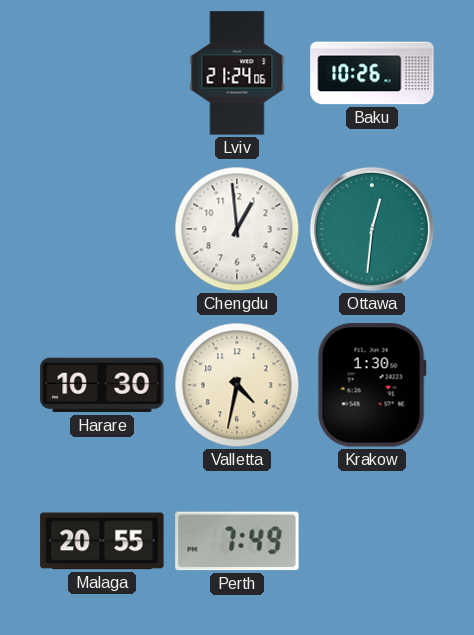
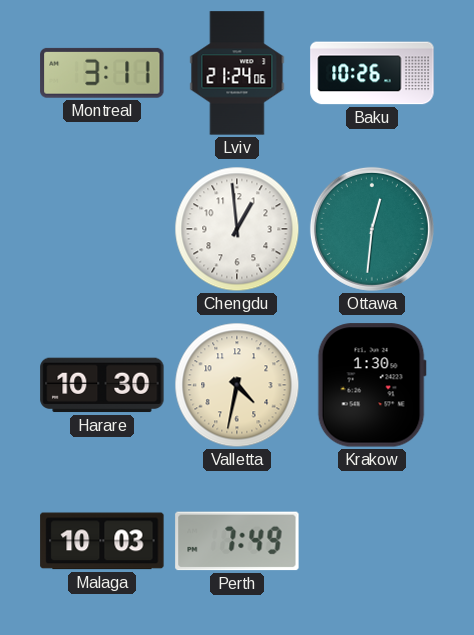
Montreal: none -> 3:11 (102, 73)
Malaga: 20:55 -> 10:03 (102, 541)
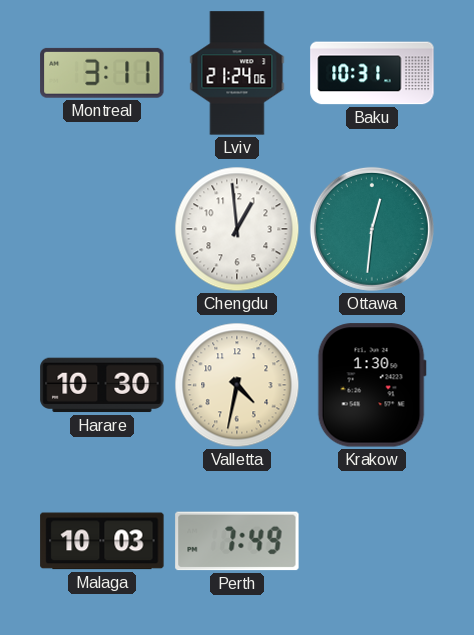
Baku: 10:26 -> 10:31 (372, 73)
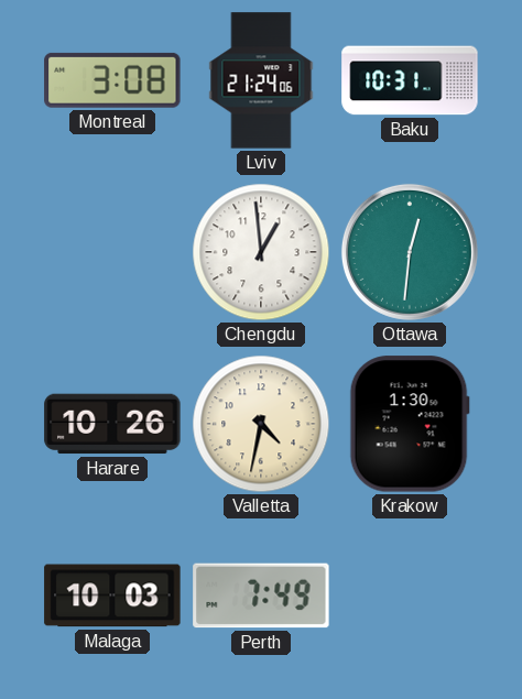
Montreal: 3:11 -> 3:08 (112, 80)
Harare: 10:30 -> 10:26 (112, 424)
